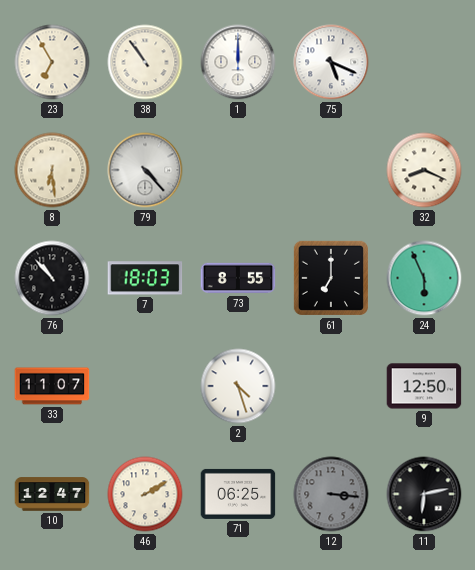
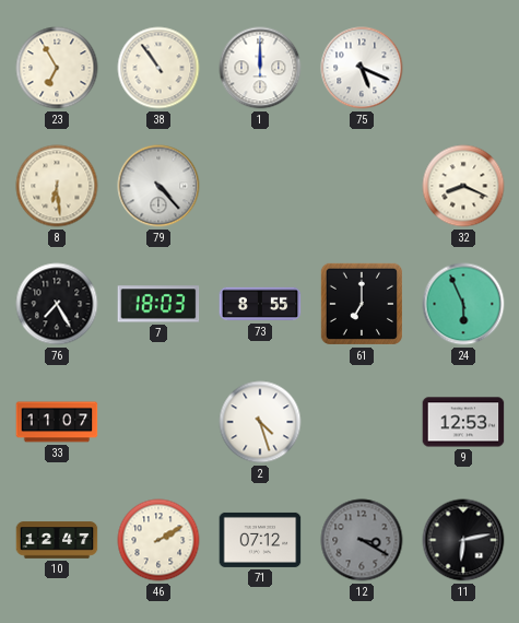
76: 10:53 -> 7:25 (57, 304)
9: 12:50 -> 12:53 (463, 422)
71: 06:25 -> 07:12 (260, 540)
12: 3:16 -> 3:20 (362, 540)
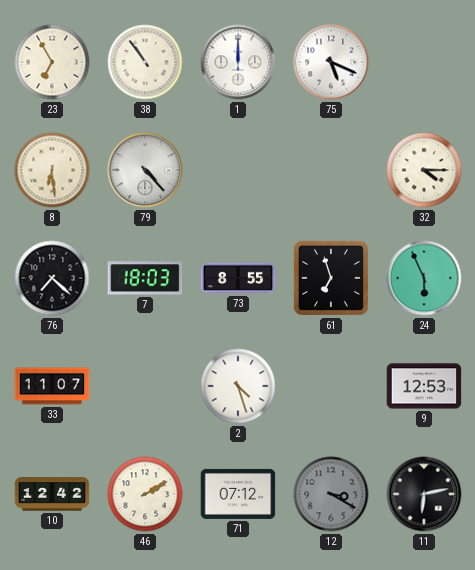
32: 8:19 -> 4:15 (424, 170)
76: 7:25 -> 7:22 (52, 278)
61: 7:00 -> 6:57 (331, 278)
10: 12:47 -> 12:42 (52, 494)
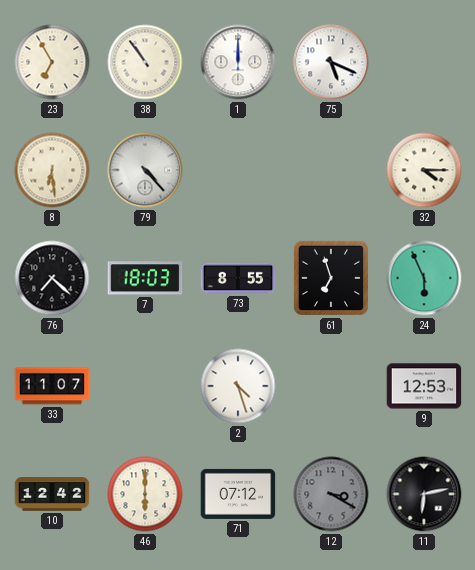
46: 2:10 -> 6:00 (145, 494)
